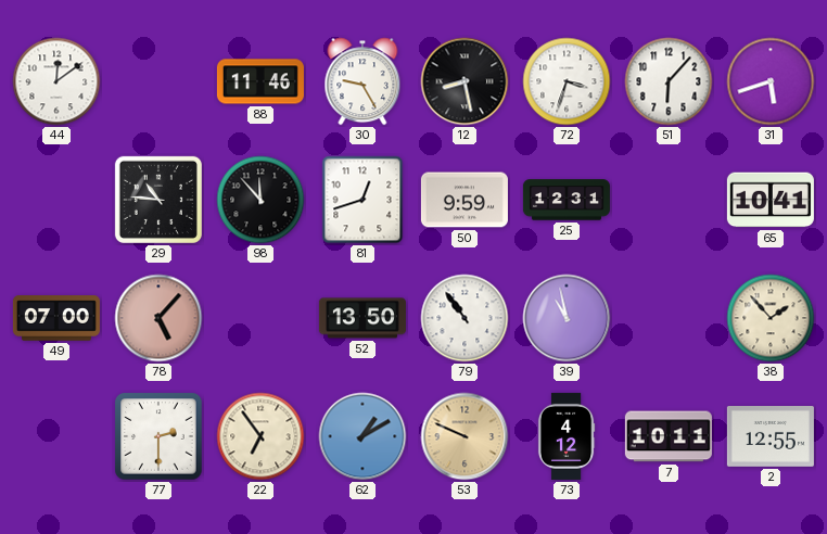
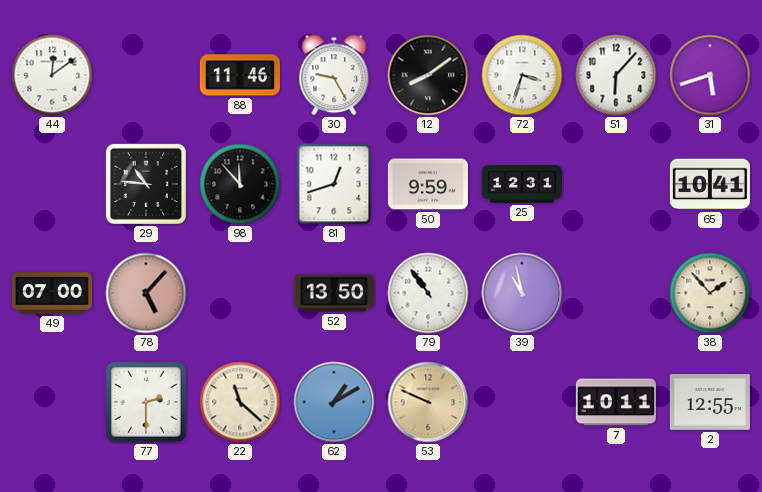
12: 8:28 -> 8:09 (428, 75)
22: 6:54 -> 11:22 (240, 402)
73: 4:12 -> none (567, 436)
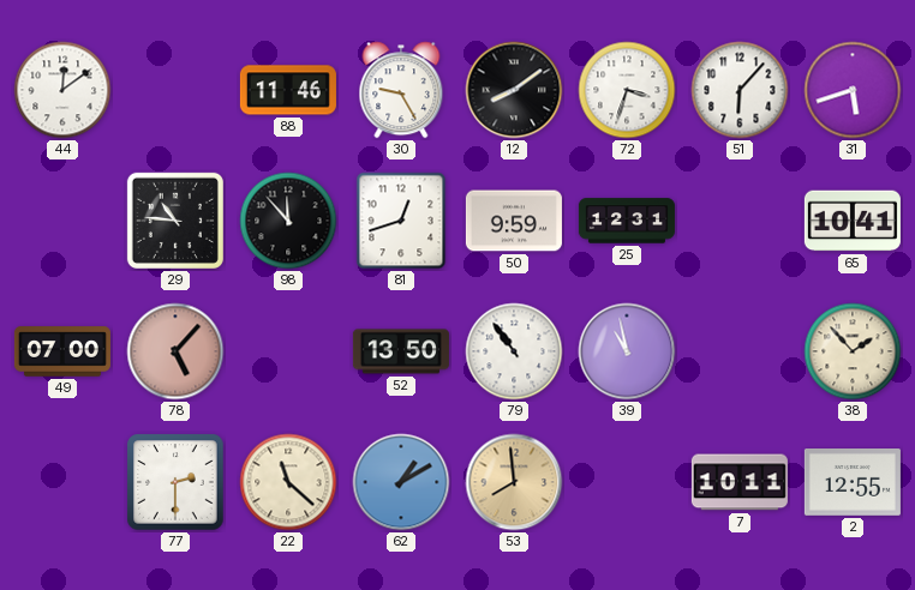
53: 9:49 -> 7:59 (514, 482)
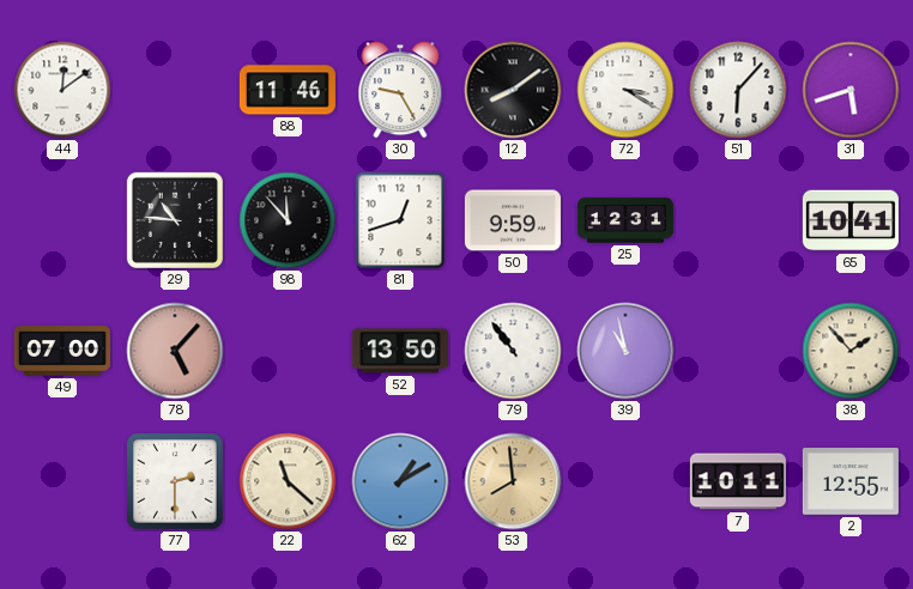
72: 3:33 -> 3:20 (625, 90)
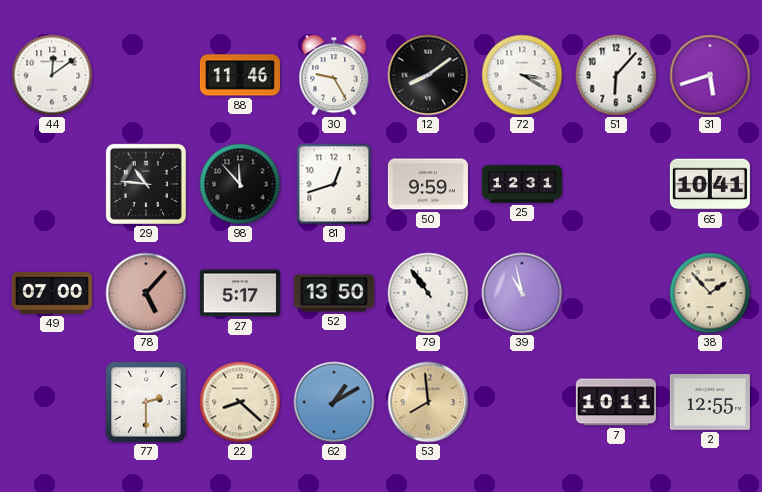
27: none -> 5:17 (240, 293)
22: 11:22 -> 8:22 (240, 402)
